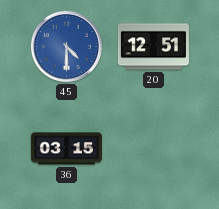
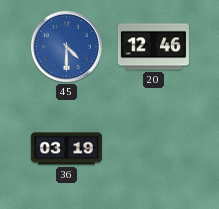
20: 12:51 -> 12:46 (153, 47)
36: 03:15 -> 03:19 (66, 149)
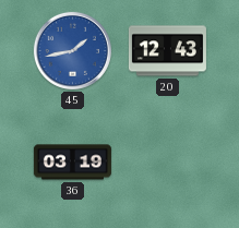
45: 4:30 -> 1:43 (72, 50)
20: 12:46 -> 12:43 (167, 51)
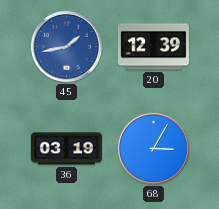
20: 12:43 -> 12:39 (153, 47)
68: none -> 3:05 (153, 148)
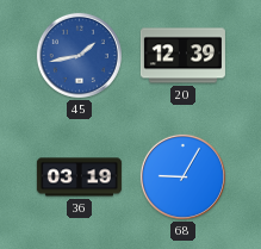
68: 3:05 -> 9:05 (182, 176)
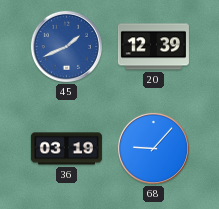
45: 1:43 -> 1:41 (66, 46)
68: 9:05 -> 9:07 (153, 148)
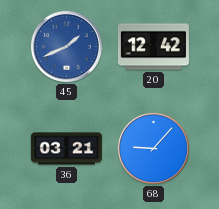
20: 12:39 -> 12:42 (153, 47)
36: 03:19 -> 03:21 (66, 149)
